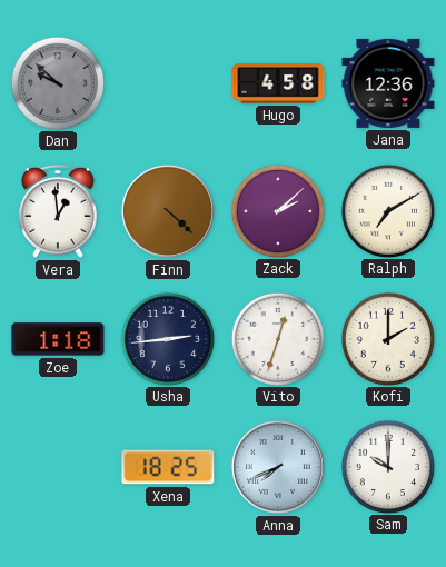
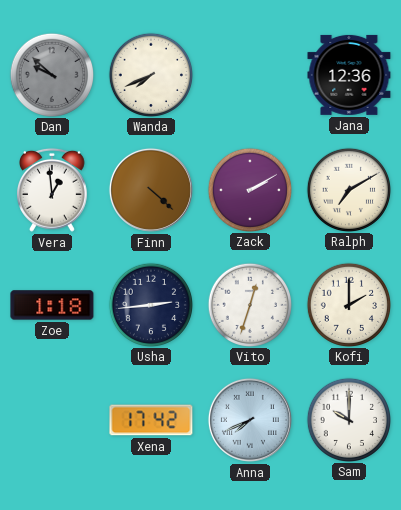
Wanda: none -> 7:41 (150, 74)
Hugo: 4:58 -> none (278, 83)
Zack: 2:08 -> 2:10 (249, 189)
Xena: 18:25 -> 17:42 (151, 420)
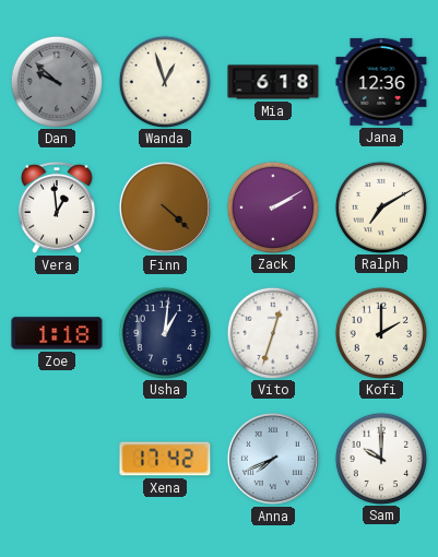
Wanda: 7:41 -> 12:57 (164, 81)
Mia: none -> 6:18 (273, 82)
Usha: 2:44 -> 1:01 (164, 332)
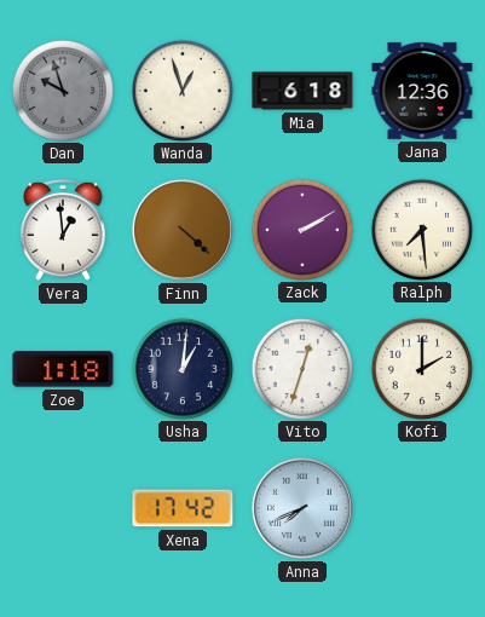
Dan: 9:52 -> 9:57 (62, 90)
Ralph: 7:10 -> 7:29 (421, 229)
Sam: 10:00 -> none (380, 458)
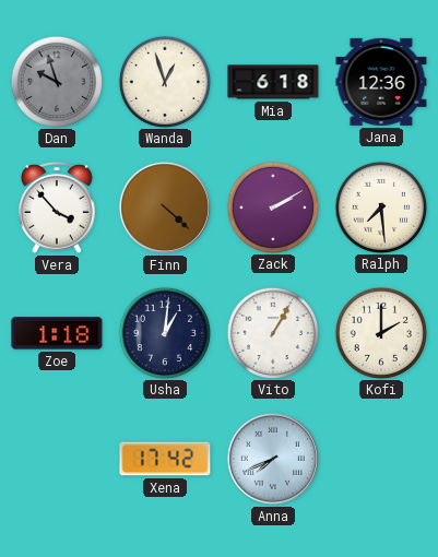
Vera: 12:59 -> 3:53 (58, 208)
Vito: 12:33 -> 1:05 (272, 332)
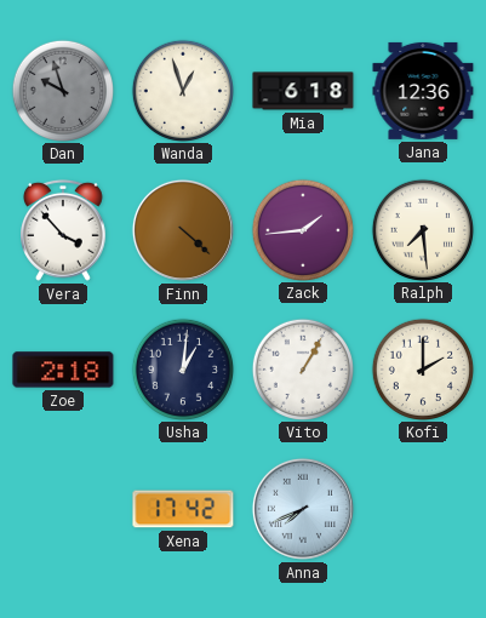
Zack: 2:10 -> 1:44 (302, 229)
Zoe: 1:18 -> 2:18 (63, 370)
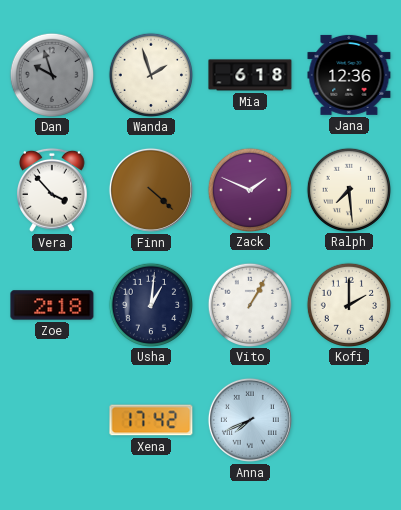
Wanda: 12:57 -> 1:57 (150, 74)
Zack: 1:44 -> 1:49 (249, 189)
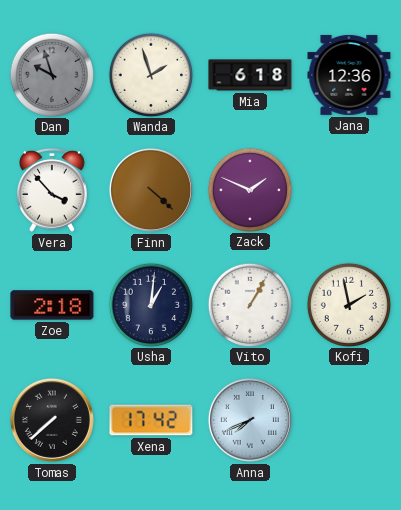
Ralph: 7:29 -> none (348, 189)
Kofi: 2:00 -> 1:58 (348, 304)
Tomas: none -> 7:38 (52, 420)
